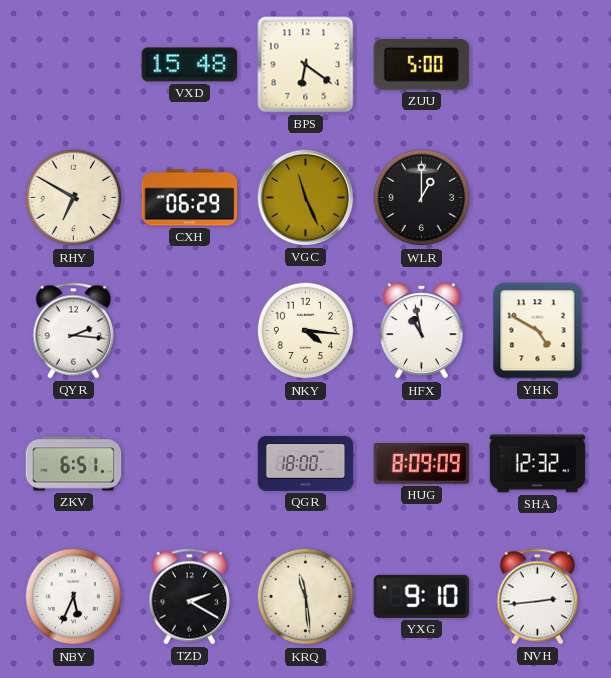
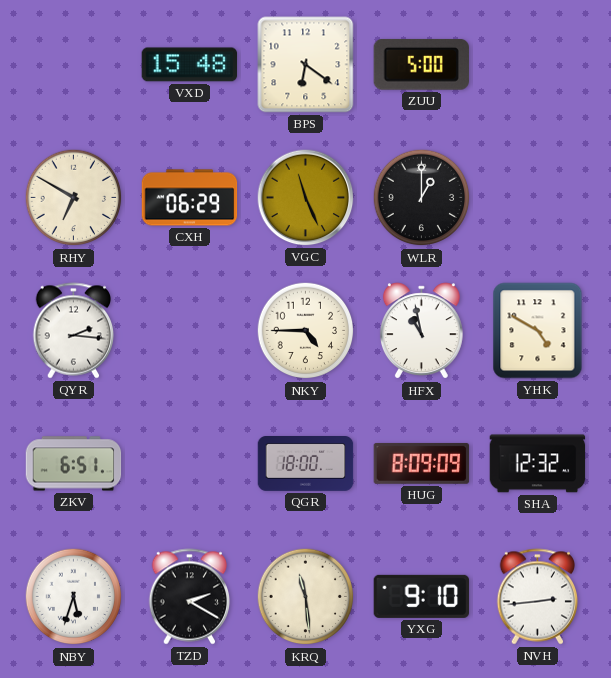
NKY: 4:16 -> 4:45 (306, 331)
NBY: 5:34 -> 5:33 (74, 597)
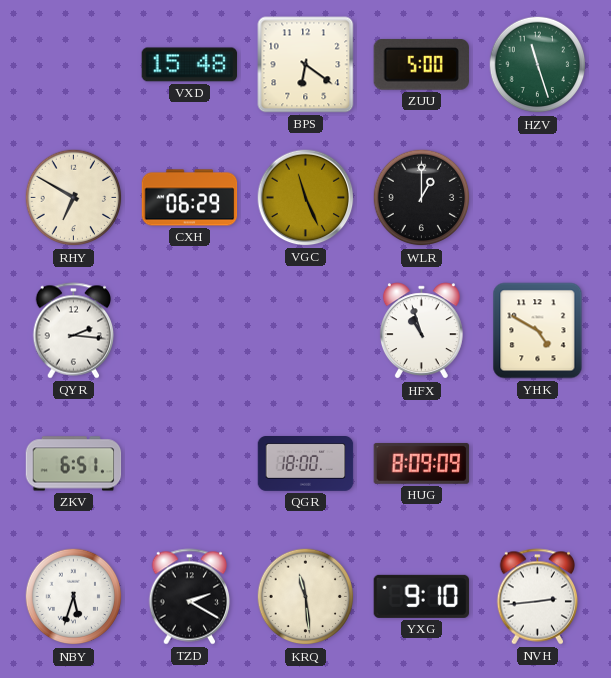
HZV: none -> 11:27 (538, 65)
NKY: 4:45 -> none (306, 331)
HFX: 10:58 -> 10:57 (421, 331)
SHA: 12:32 -> none (538, 464)
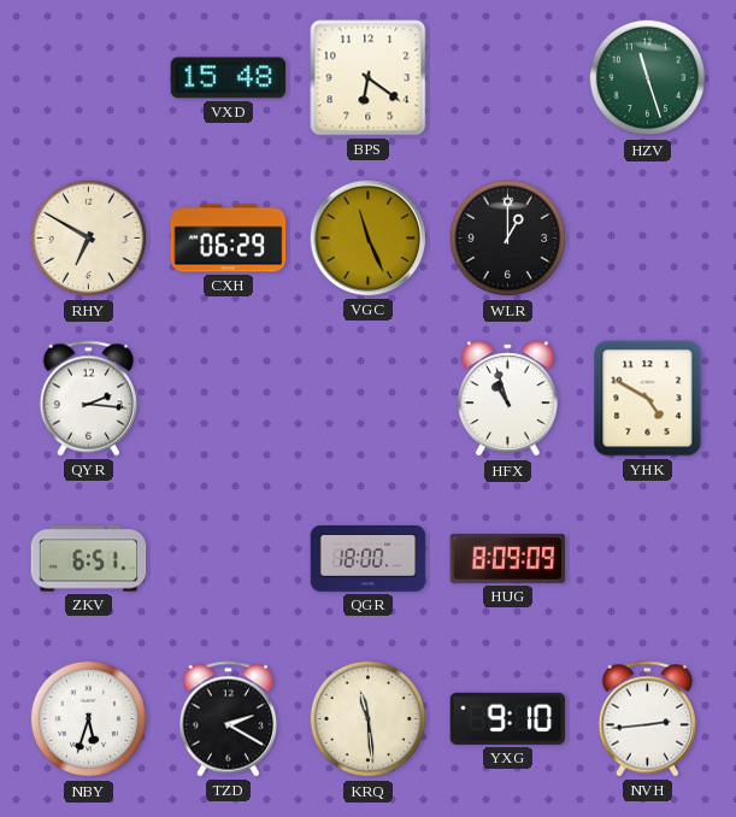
ZUU: 5:00 -> none (421, 64)
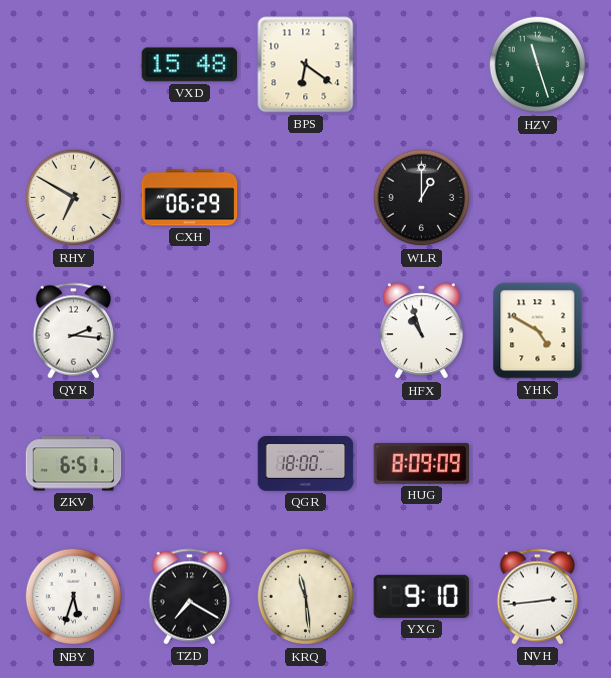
VGC: 11:26 -> none (369, 239)
TZD: 2:20 -> 7:20 (190, 597)
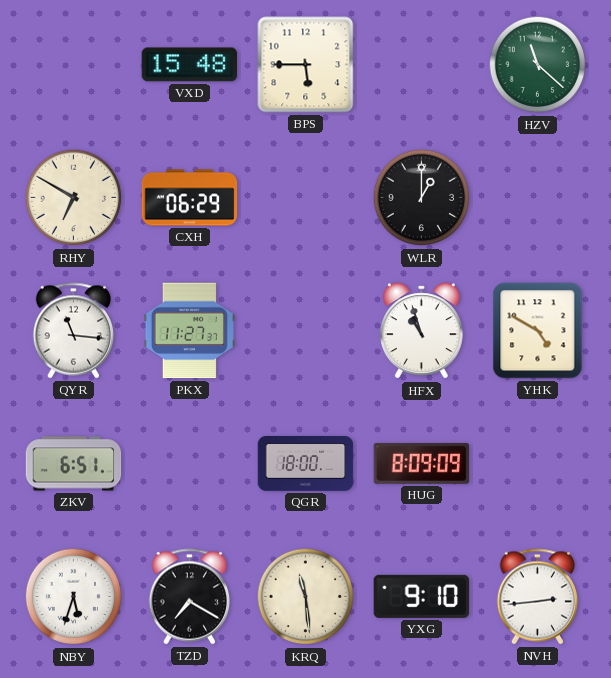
BPS: 6:21 -> 5:45 (306, 65)
HZV: 11:27 -> 11:22 (538, 65)
QYR: 2:16 -> 11:16 (74, 331)
PKX: none -> 11:27 (189, 331)
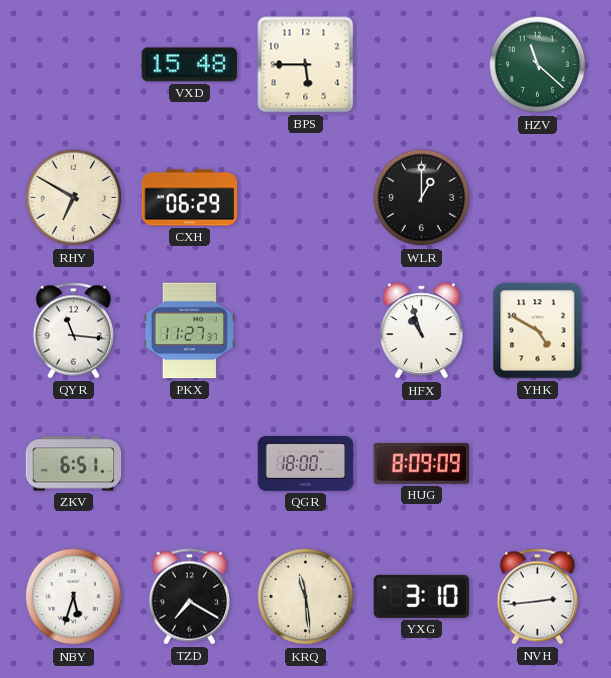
YXG: 9:10 -> 3:10 (422, 596)
